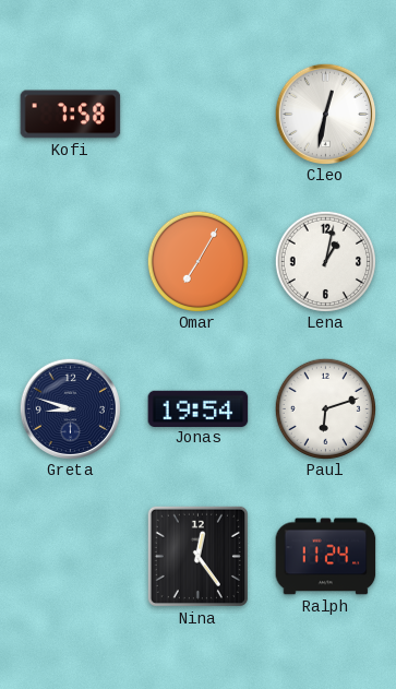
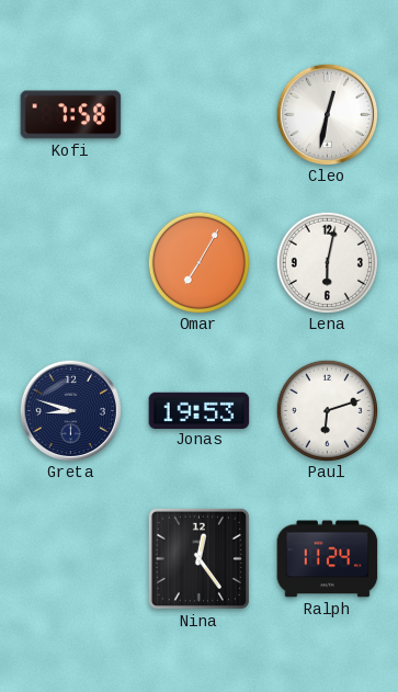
Lena: 1:02 -> 6:02 (327, 262)
Jonas: 19:54 -> 19:53 (200, 410)
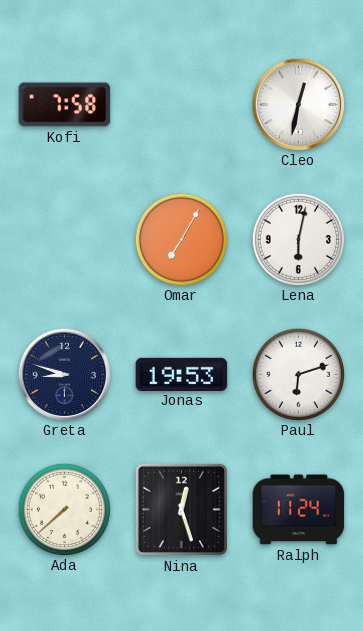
Ada: none -> 7:38 (64, 509)
Nina: 12:24 -> 12:27 (181, 509)
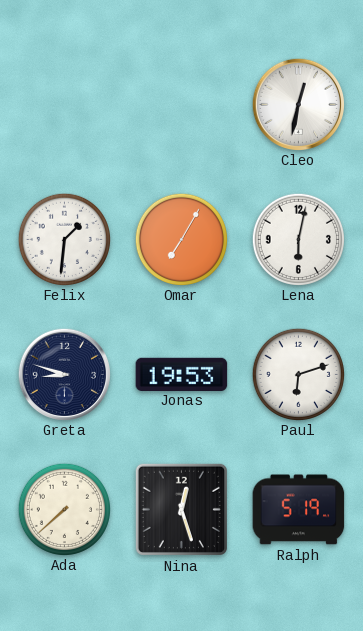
Kofi: 7:58 -> none (65, 105)
Felix: none -> 1:31 (64, 239)
Ralph: 11:24 -> 5:19 (299, 510)
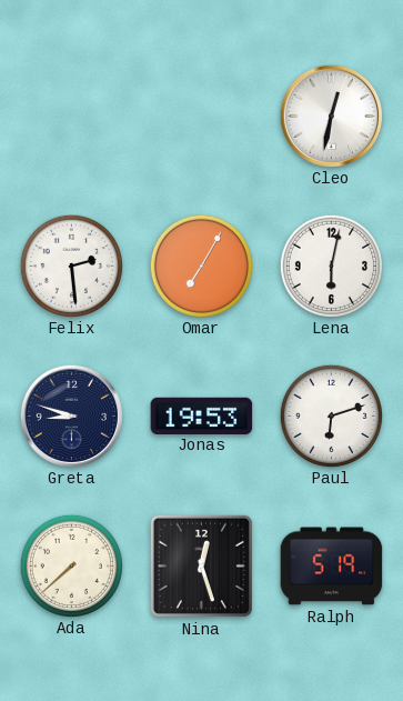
Felix: 1:31 -> 2:29 (71, 266)
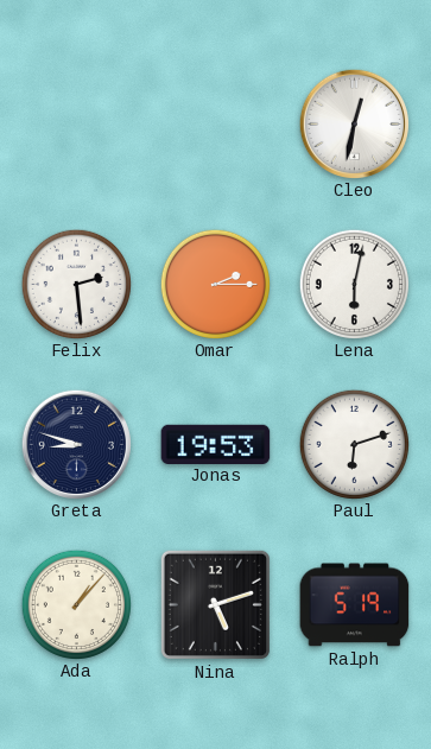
Omar: 7:05 -> 2:15 (215, 284)
Ada: 7:38 -> 1:07 (76, 604)
Nina: 12:27 -> 5:12 (215, 604)
